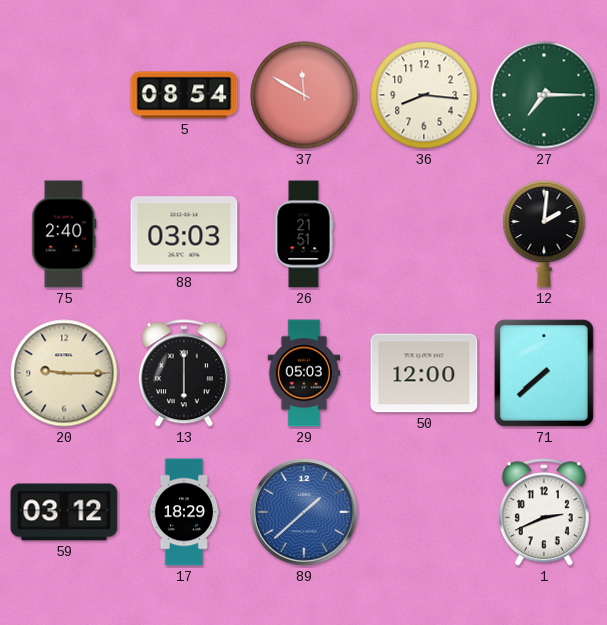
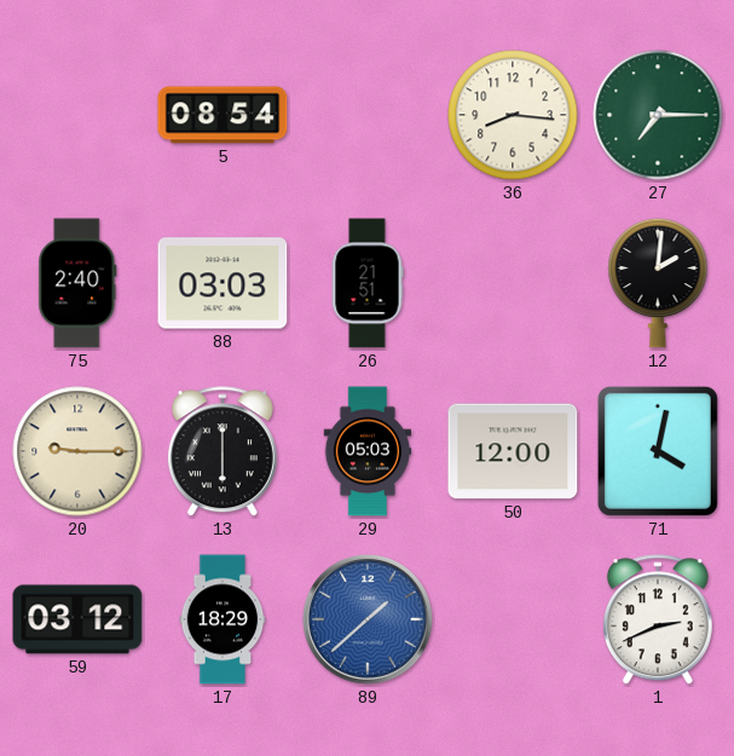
37: 11:50 -> none (304, 95)
71: 7:38 -> 4:02 (658, 451)
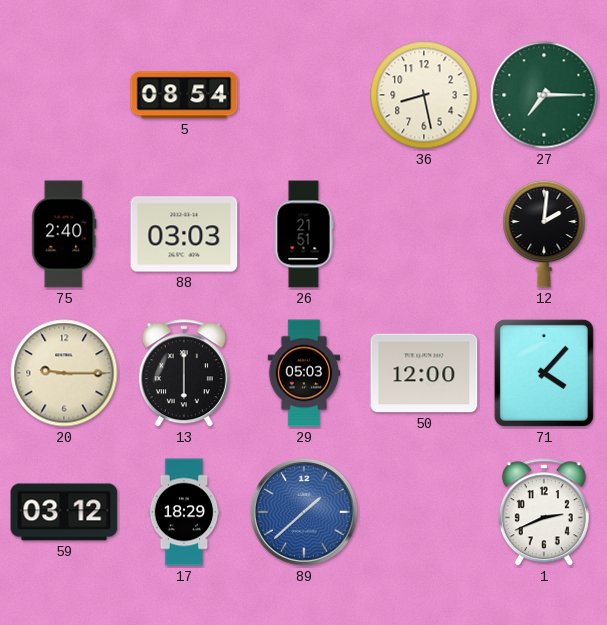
36: 8:16 -> 8:28 (424, 95)
71: 4:02 -> 4:07 (544, 373)
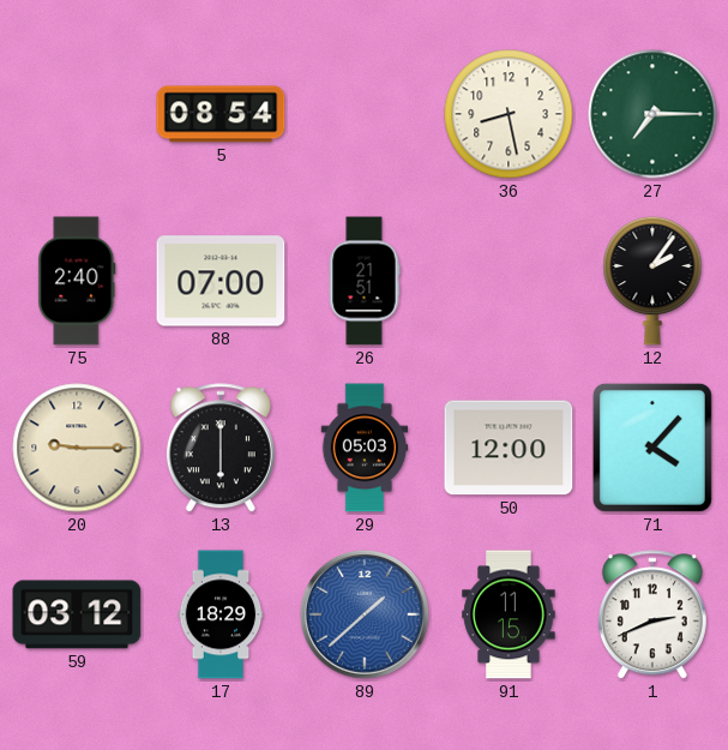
88: 03:03 -> 07:00 (221, 281)
12: 2:01 -> 2:06 (652, 281)
91: none -> 11:15 (509, 614)
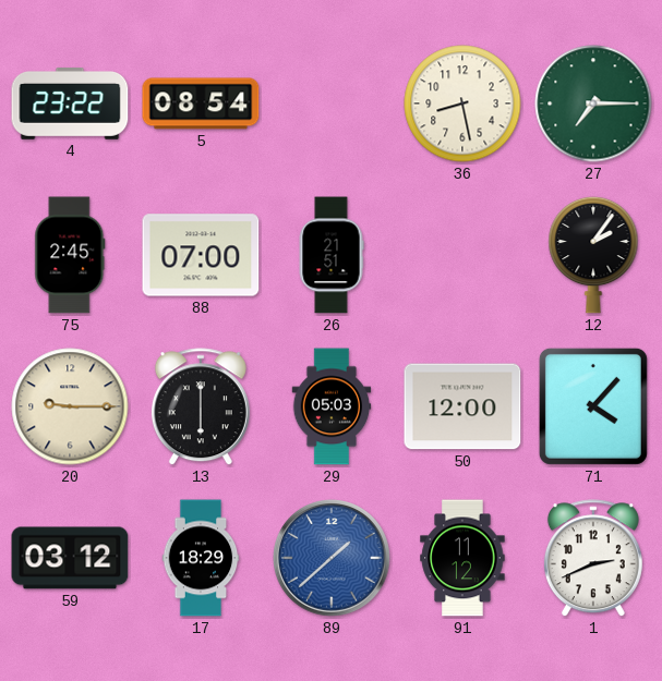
4: none -> 23:22 (70, 105)
75: 2:40 -> 2:45 (70, 255)
91: 11:15 -> 11:12 (462, 558)
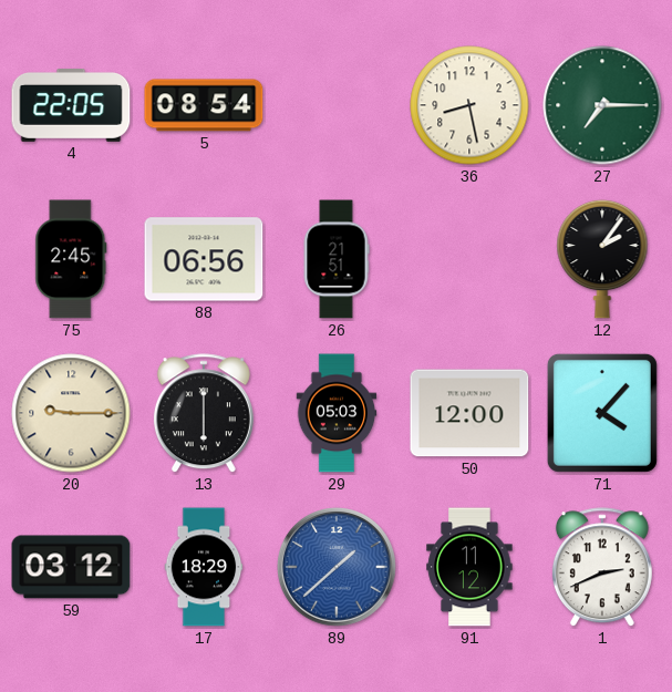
4: 23:22 -> 22:05 (71, 106)
88: 07:00 -> 06:56 (204, 259)
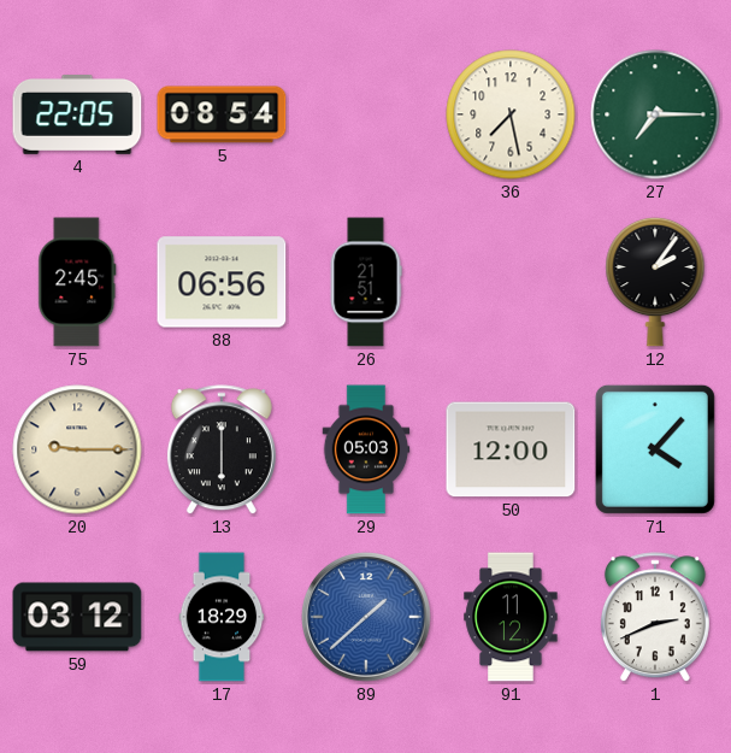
36: 8:28 -> 7:28 (511, 114)
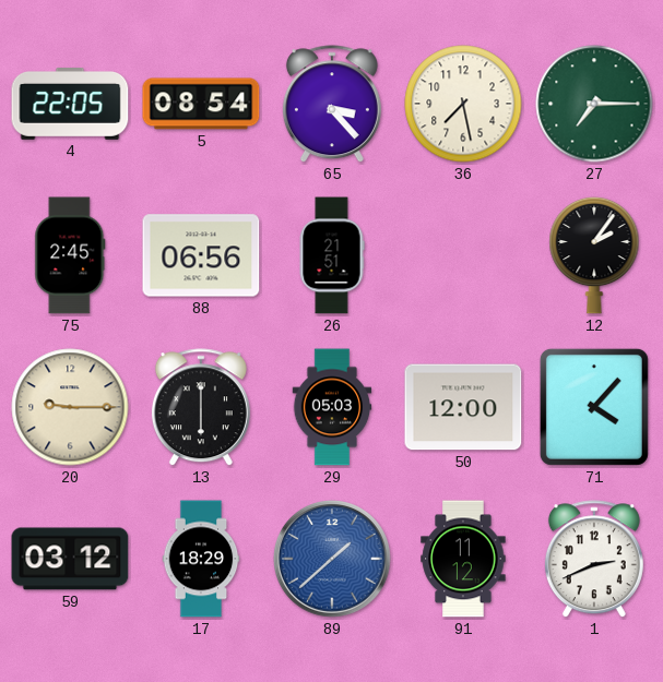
65: none -> 3:23 (332, 105)
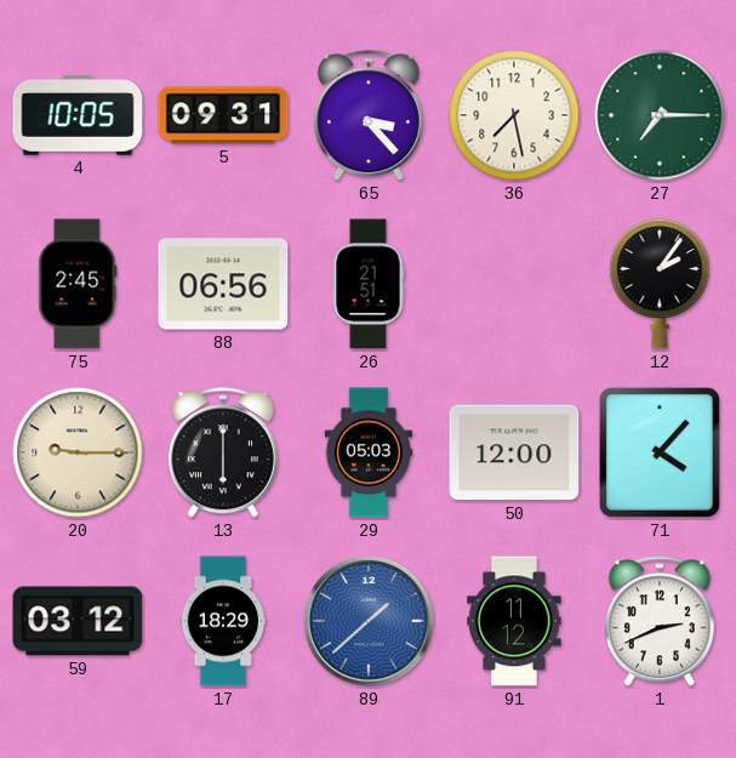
4: 22:05 -> 10:05 (78, 116)
5: 08:54 -> 09:31 (223, 115)
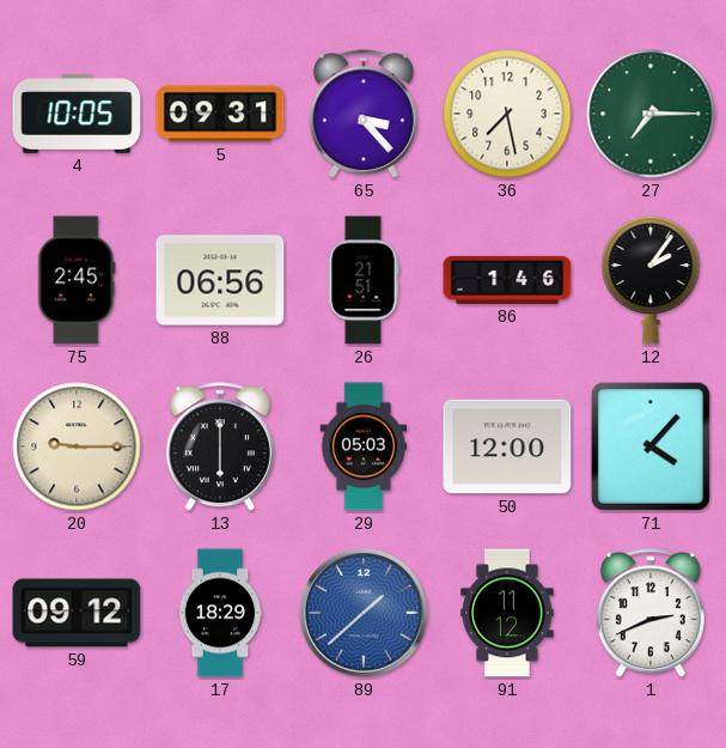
86: none -> 1:46 (507, 280)
59: 03:12 -> 09:12 (77, 613)
